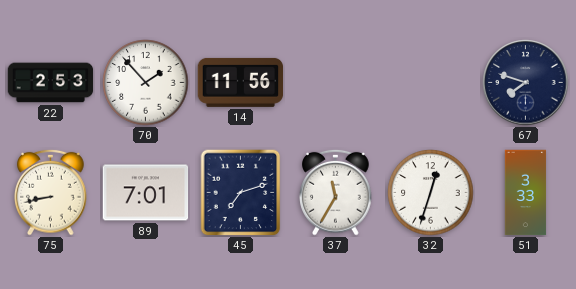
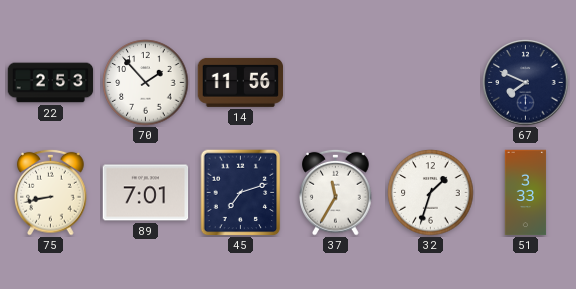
67: 7:48 -> 7:49 (526, 83)
32: 12:33 -> 1:33 (431, 193)
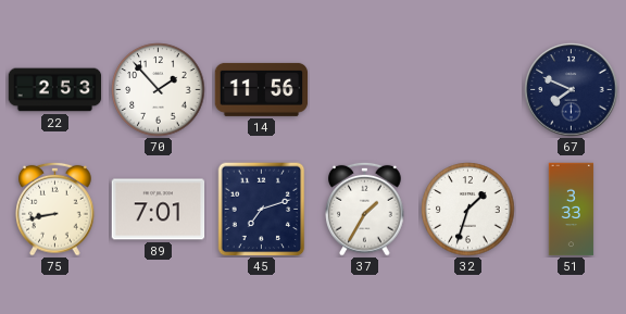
37: 11:35 -> 1:35 (365, 209)
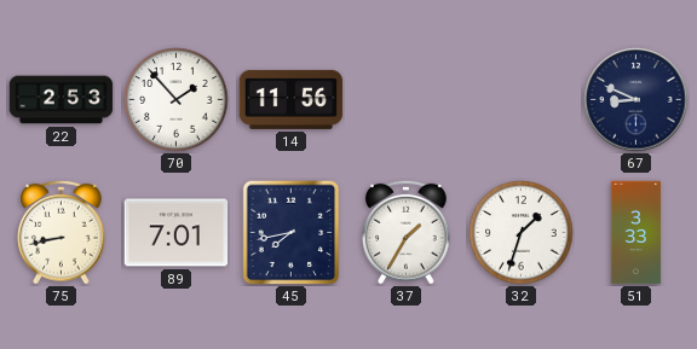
67: 7:49 -> 8:49 (636, 100)
45: 7:12 -> 7:43 (292, 233)
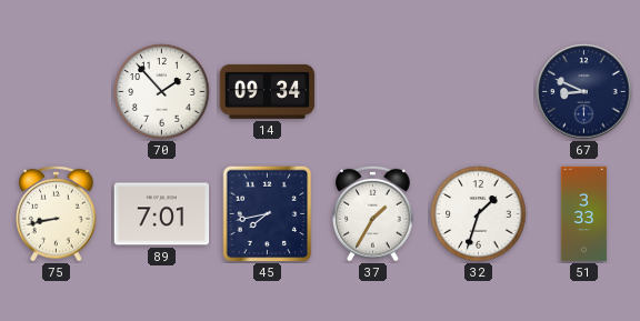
22: 2:53 -> none (62, 100)
14: 11:56 -> 09:34 (268, 91)
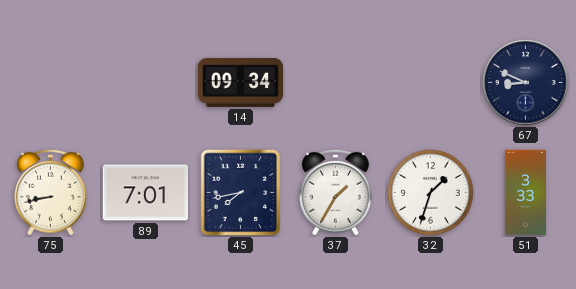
70: 1:53 -> none (162, 92)
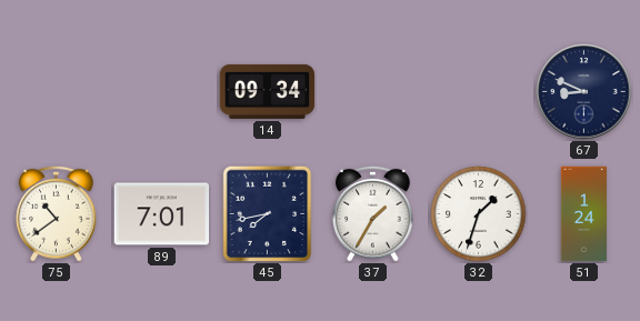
75: 8:43 -> 10:39 (57, 213)
51: 3:33 -> 1:24 (584, 214)
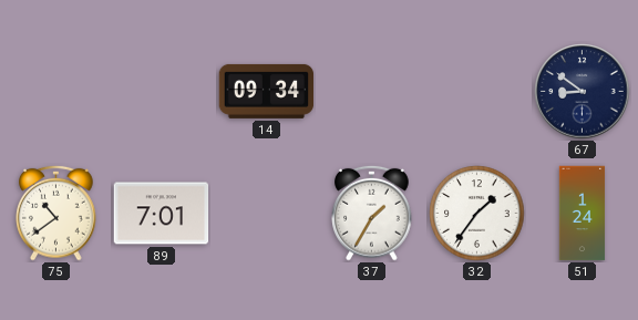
67: 8:49 -> 8:51 (583, 92)
45: 7:43 -> none (268, 214)
32: 1:33 -> 1:36 (477, 214)
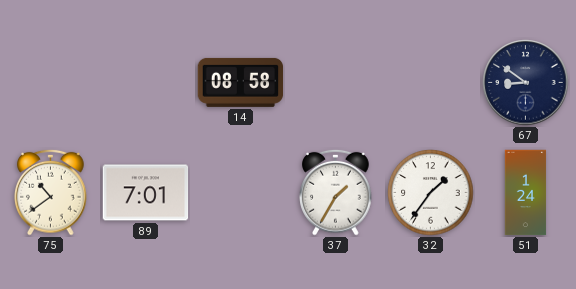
14: 09:34 -> 08:58 (241, 82)
